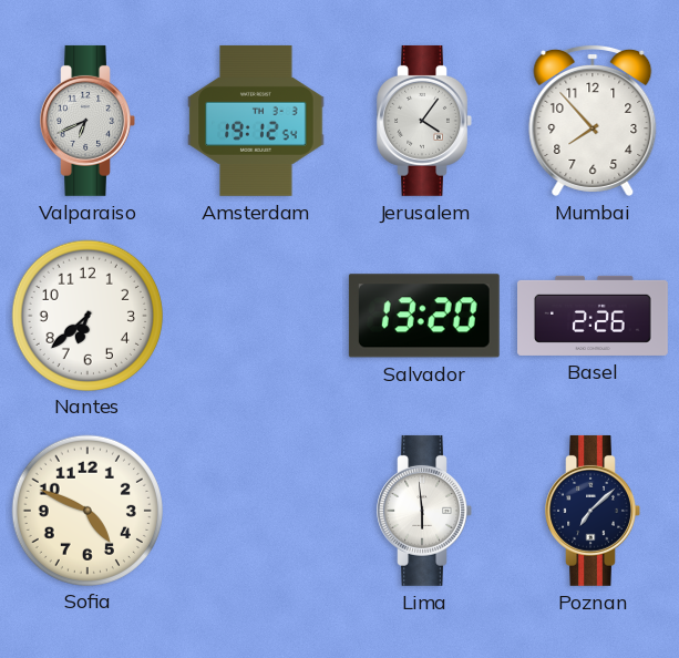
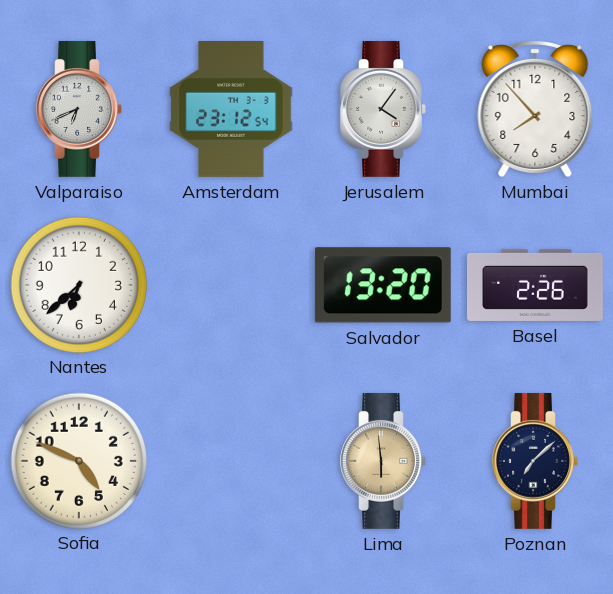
Amsterdam: 19:12 -> 23:12 (231, 109)
Lima dial: white -> champagne (383, 461)
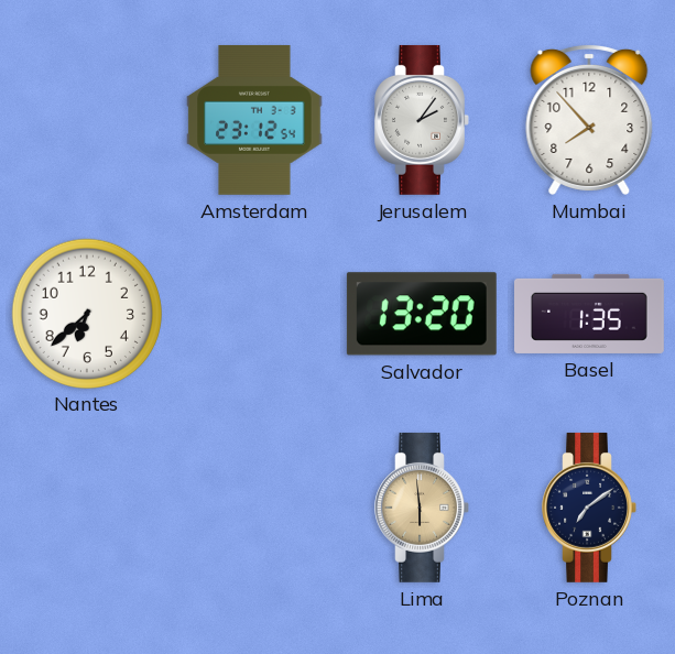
Valparaiso: 6:41 -> none (79, 109)
Jerusalem: 4:06 -> 2:06 (422, 120)
Basel: 2:26 -> 1:35 (590, 314)
Sofia: 4:49 -> none (78, 460)
Poznan: 7:08 -> 7:09 (589, 508)
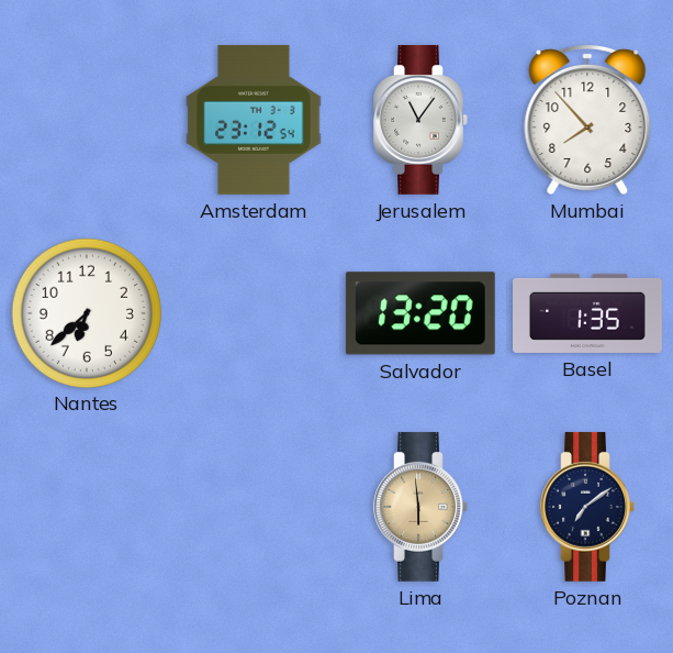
Jerusalem: 2:06 -> 11:06 (420, 120)
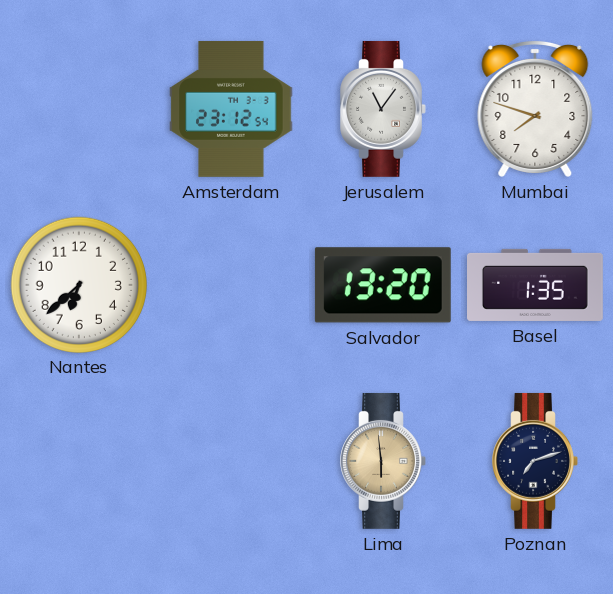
Mumbai: 7:53 -> 7:48 (535, 108)
Poznan: 7:09 -> 7:12 (535, 461)
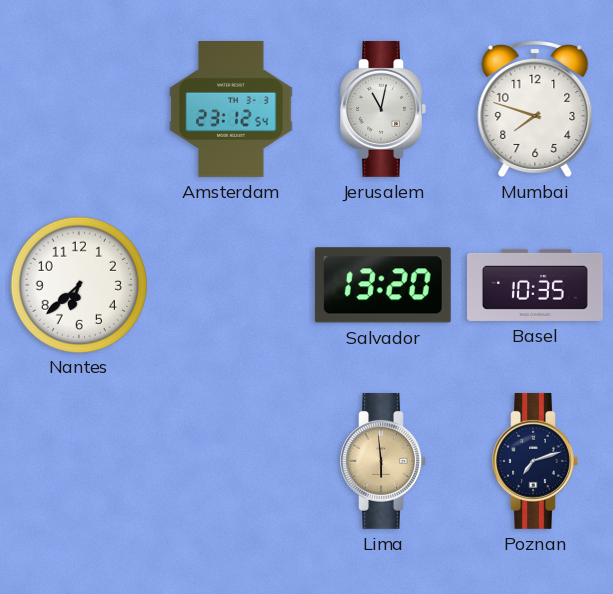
Jerusalem: 11:06 -> 11:02 (383, 109)
Basel: 1:35 -> 10:35 (536, 285)
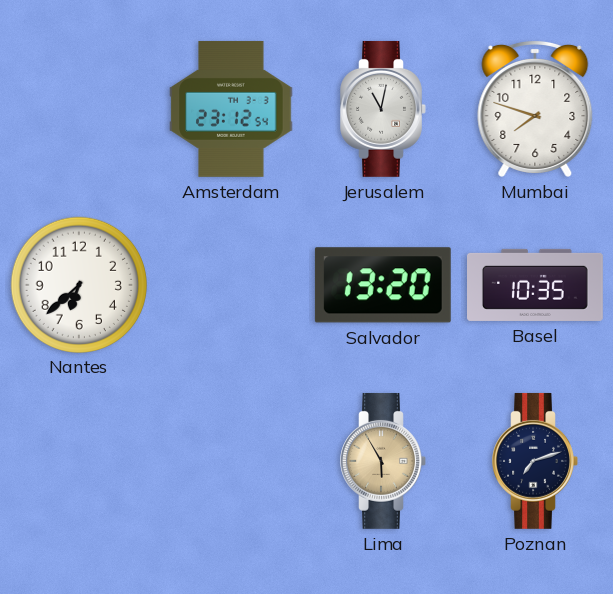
Lima: 5:59 -> 5:55 (383, 461)
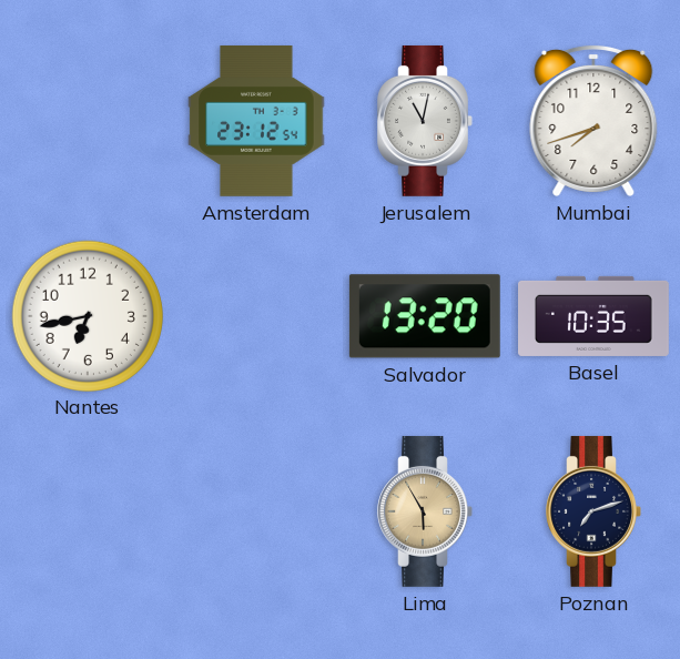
Mumbai: 7:48 -> 7:42 (593, 120)
Nantes: 6:38 -> 6:43 (87, 315)
